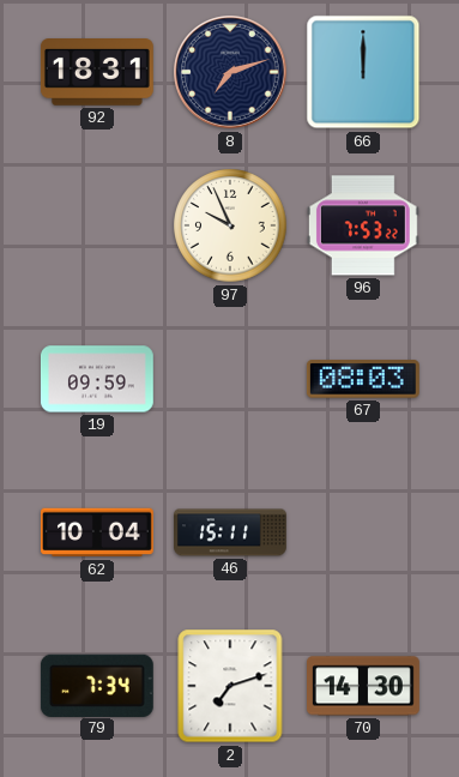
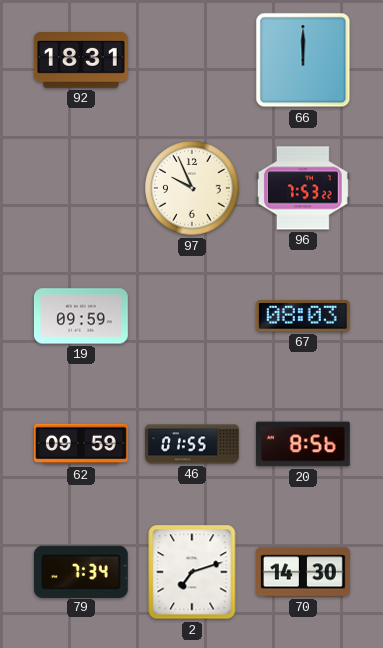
8: 7:12 -> none (231, 73)
62: 10:04 -> 09:59 (81, 444)
46: 15:11 -> 01:55 (193, 444)
20: none -> 8:56 (303, 444)
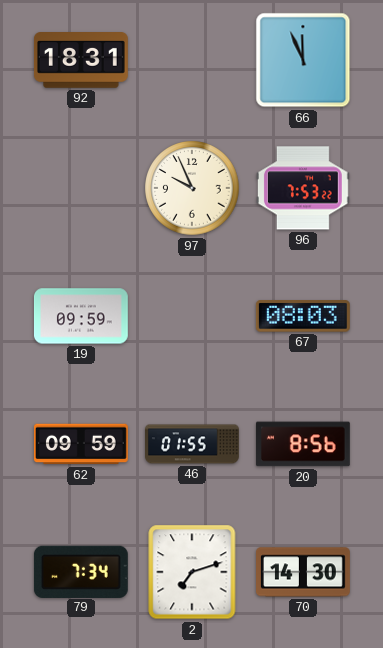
66: 12:00 -> 11:56 (303, 60)
